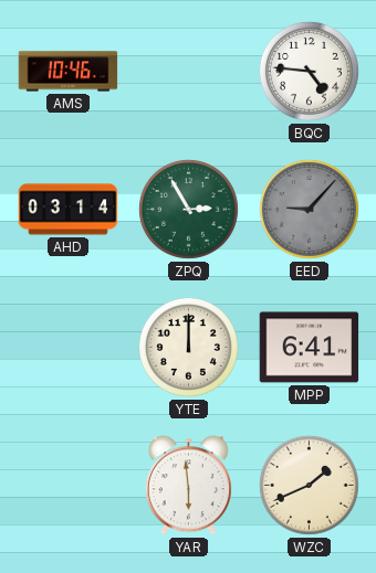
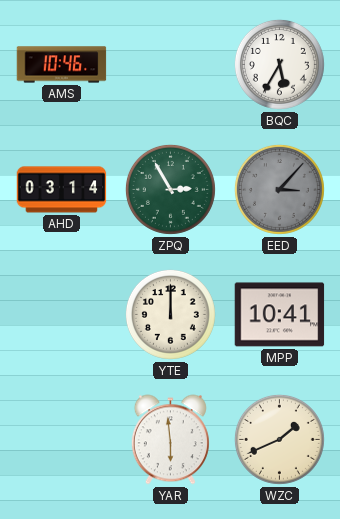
BQC: 4:46 -> 5:35 (279, 64)
EED: 9:07 -> 3:07 (279, 189)
MPP: 6:41 -> 10:41 (280, 315)
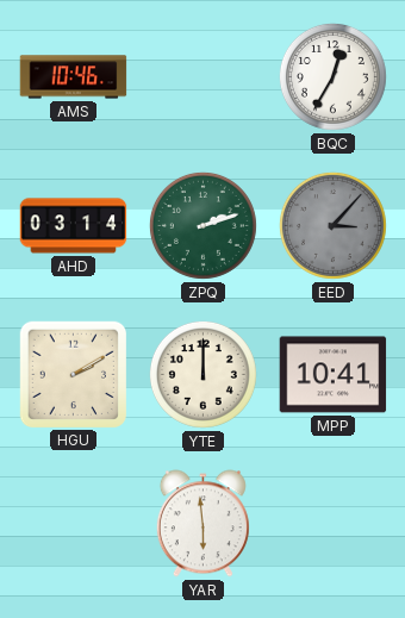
BQC: 5:35 -> 12:35 (332, 76)
ZPQ: 2:55 -> 2:12 (202, 225)
HGU: none -> 2:10 (73, 374)
WZC: 1:41 -> none (279, 439)
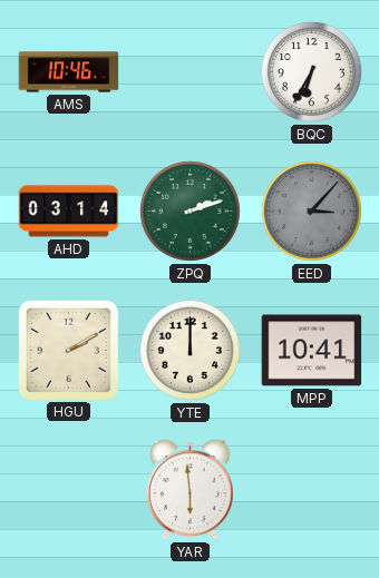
BQC: 12:35 -> 6:35 (311, 71)
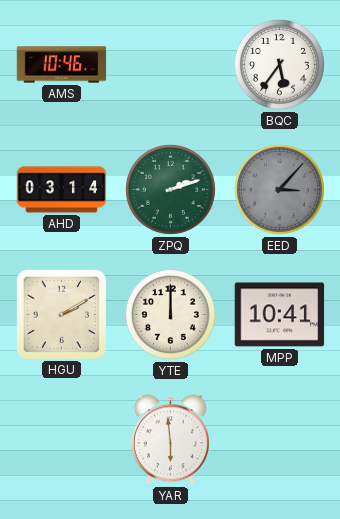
BQC: 6:35 -> 5:36 (279, 64)
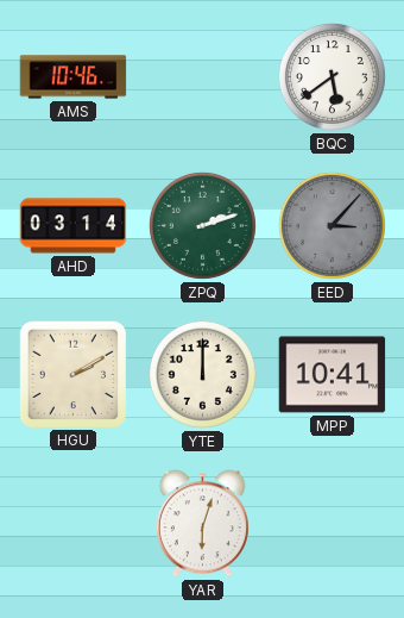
BQC: 5:36 -> 5:39 (332, 76)
YAR: 5:59 -> 6:03 (202, 524)
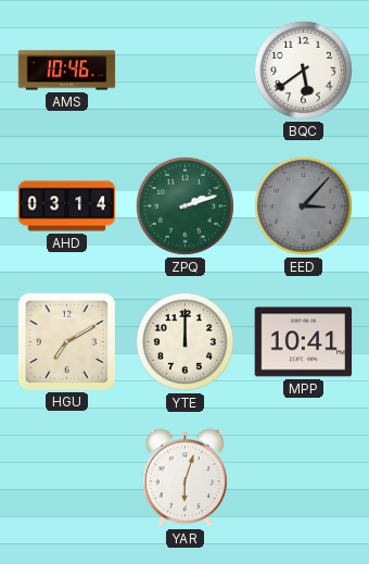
HGU: 2:10 -> 7:10 (66, 341)
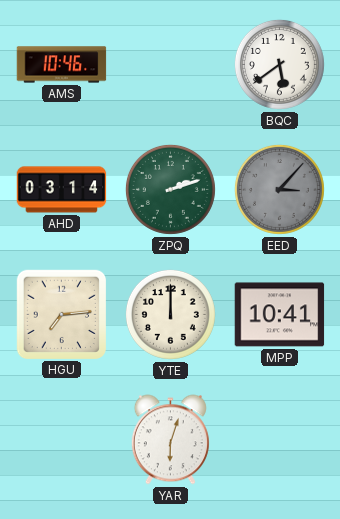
HGU: 7:10 -> 7:14 (61, 314)
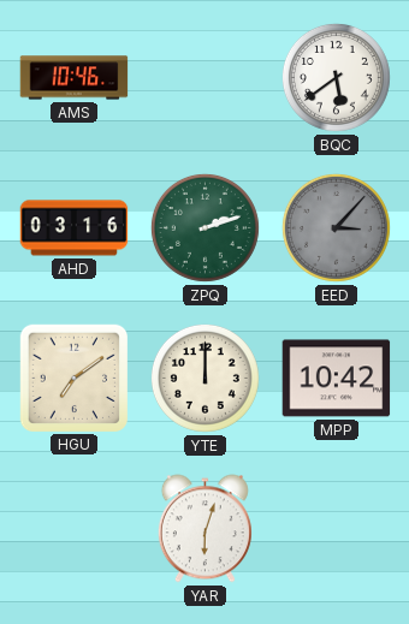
AHD: 03:14 -> 03:16 (75, 228)
HGU: 7:14 -> 7:09 (73, 378)
MPP: 10:41 -> 10:42 (337, 379)
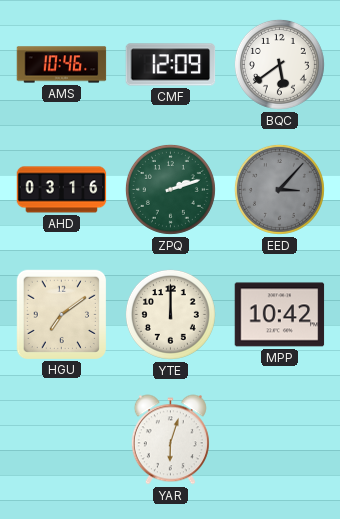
CMF: none -> 12:09 (171, 65)
